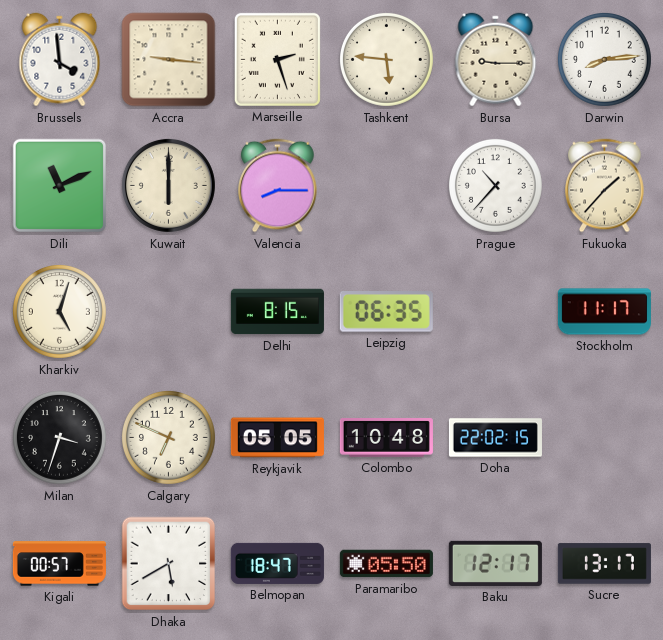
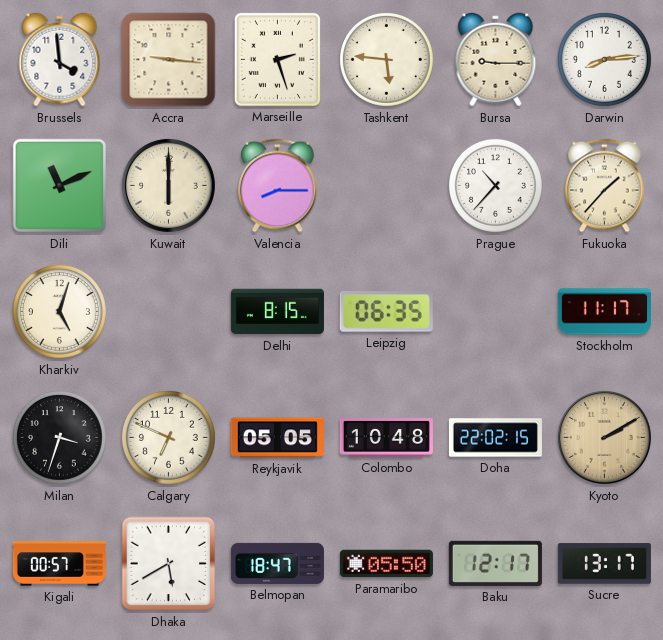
Kyoto: none -> 2:10 (604, 437)
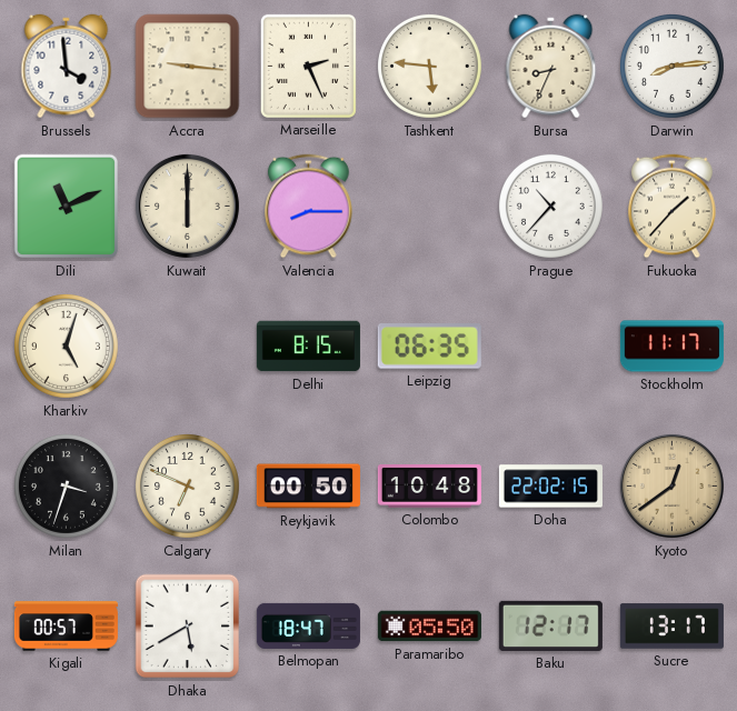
Marseille: 2:27 -> 2:26 (308, 66)
Bursa: 9:15 -> 8:34 (551, 67)
Reykjavik: 05:05 -> 00:50 (308, 487)
Kyoto: 2:10 -> 12:39 (671, 485)
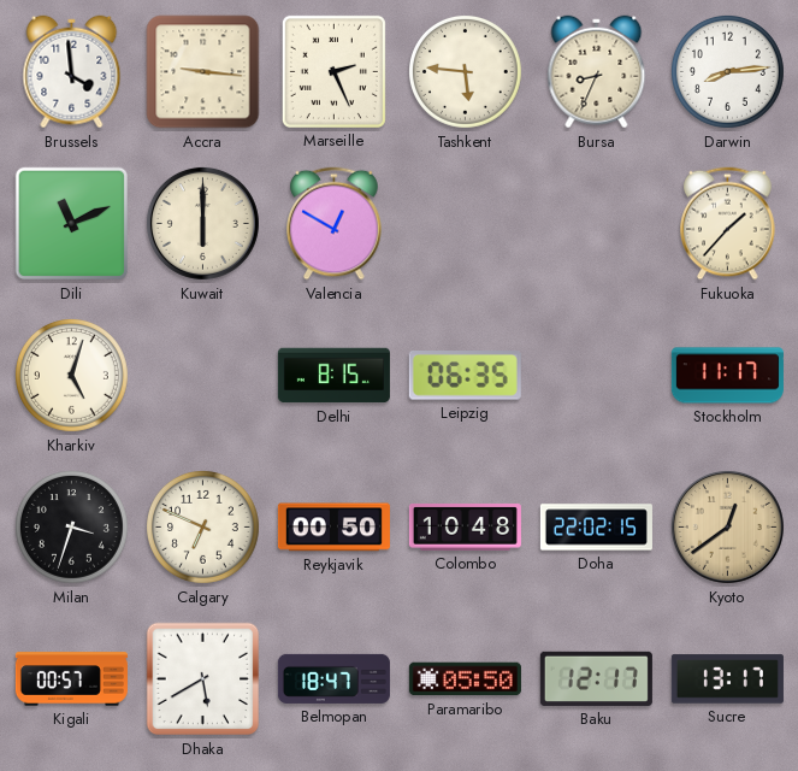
Valencia: 8:15 -> 12:50 (335, 224)
Prague: 10:37 -> none (550, 206)
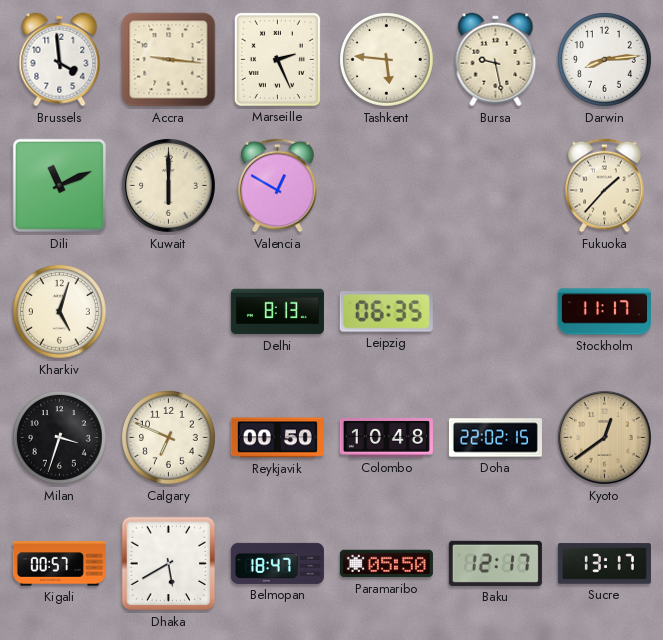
Bursa: 8:34 -> 9:28 (496, 60)
Delhi: 8:15 -> 8:13 (277, 312)
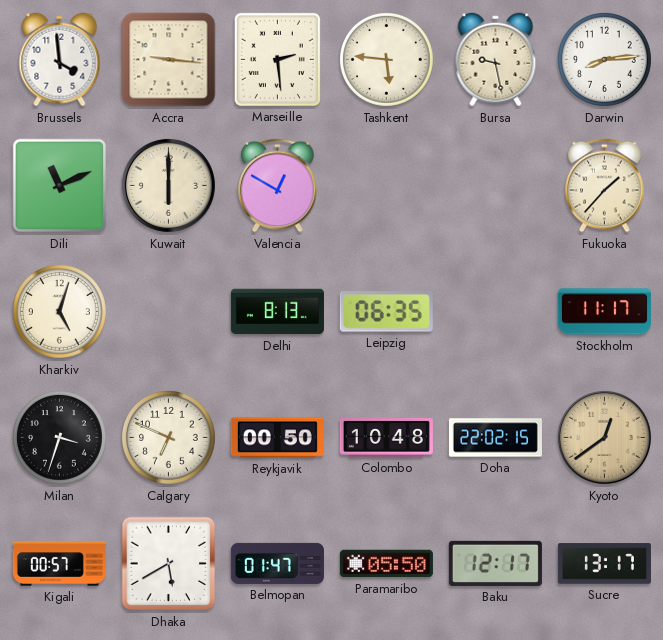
Marseille: 2:26 -> 2:29 (277, 59)
Belmopan: 18:47 -> 01:47 (277, 563)
